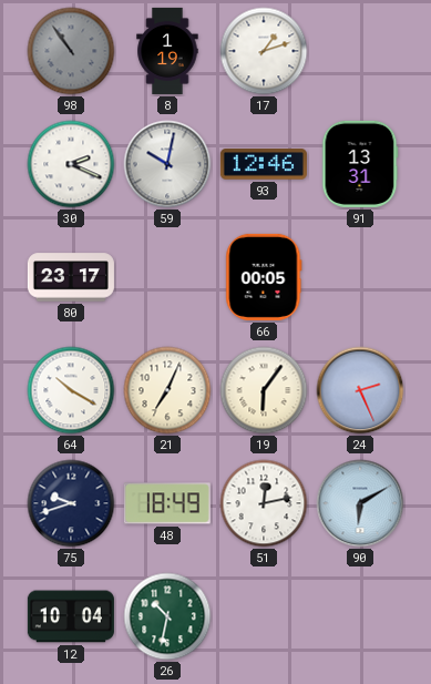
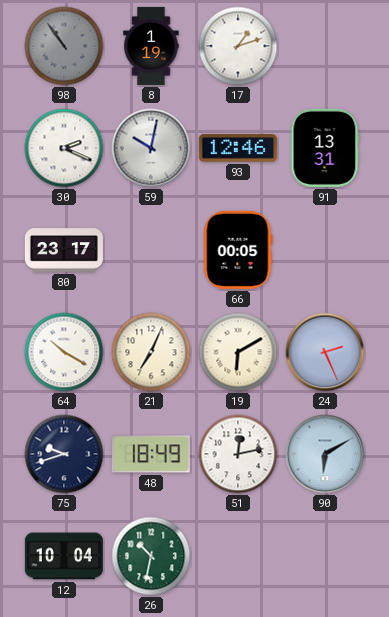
19: 6:06 -> 6:10 (238, 352)
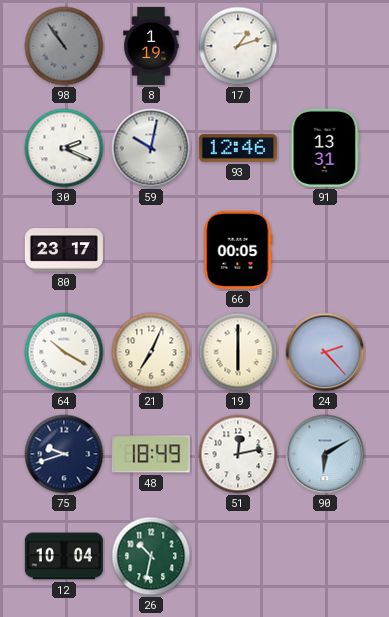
19: 6:10 -> 6:00 (238, 352)
24: 2:26 -> 2:23 (325, 352)
